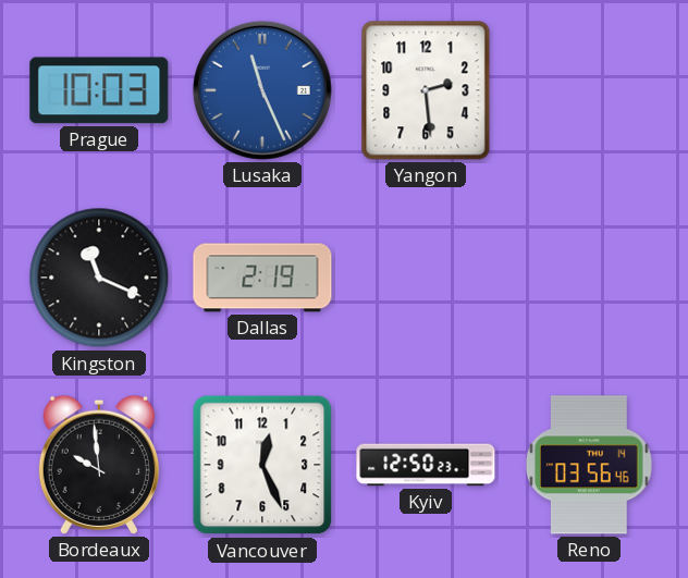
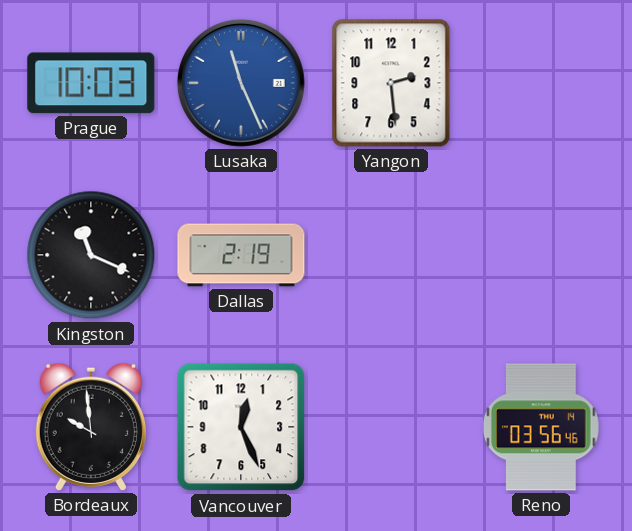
Kyiv: 12:50 -> none (426, 465)
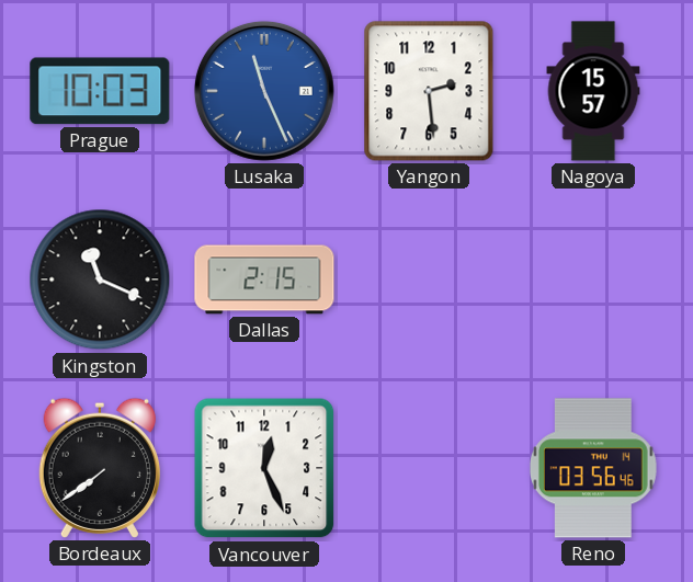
Nagoya: none -> 15:57 (593, 91)
Dallas: 2:19 -> 2:15 (264, 279)
Bordeaux: 9:59 -> 7:39 (100, 468)
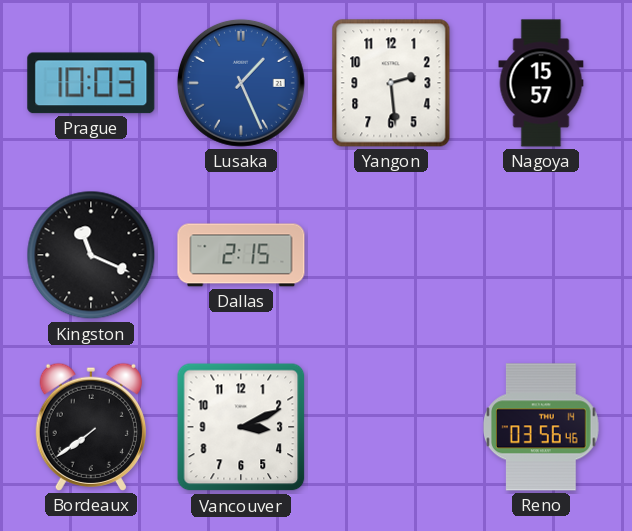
Lusaka: 11:26 -> 1:26 (241, 83)
Vancouver: 12:26 -> 3:11 (241, 427)
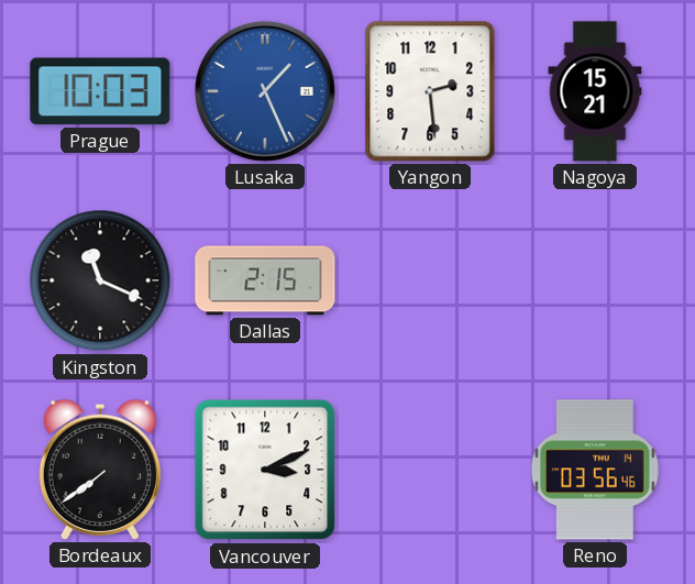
Nagoya: 15:57 -> 15:21 (595, 91)
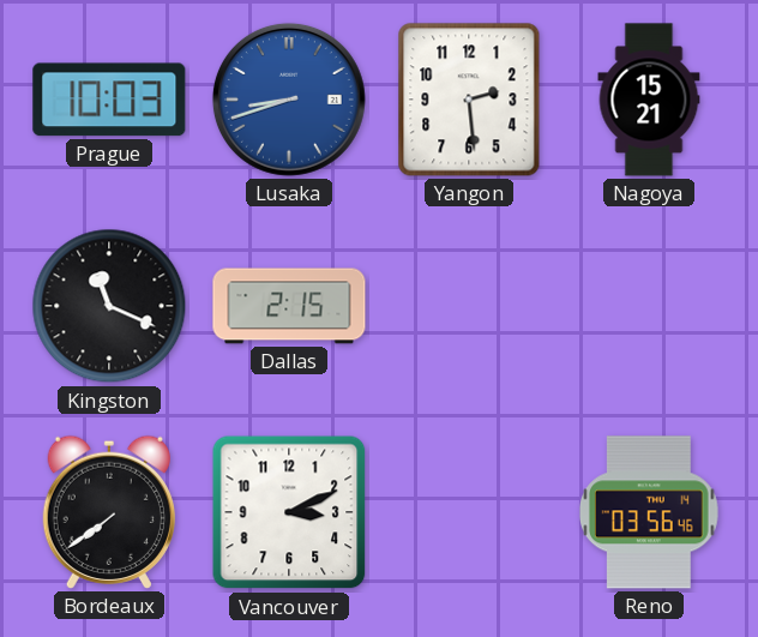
Lusaka: 1:26 -> 8:42 (289, 100)
